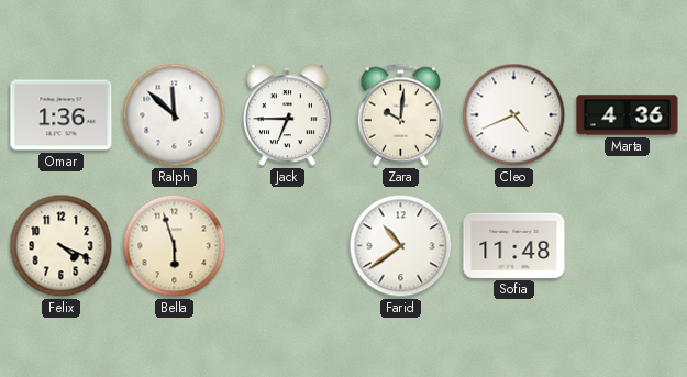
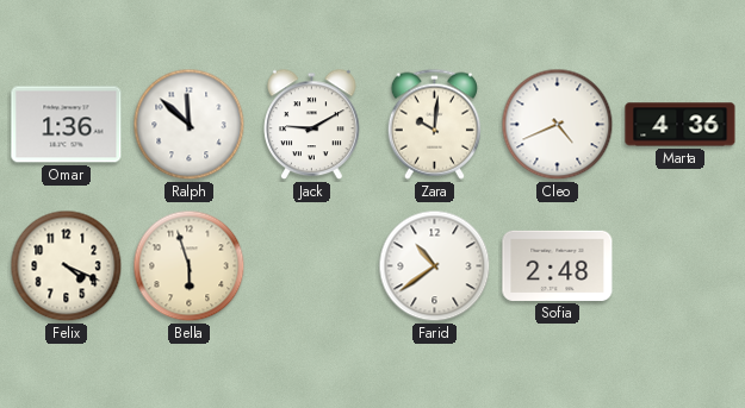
Jack: 6:45 -> 9:10 (312, 125)
Sofia: 11:48 -> 2:48 (558, 265)
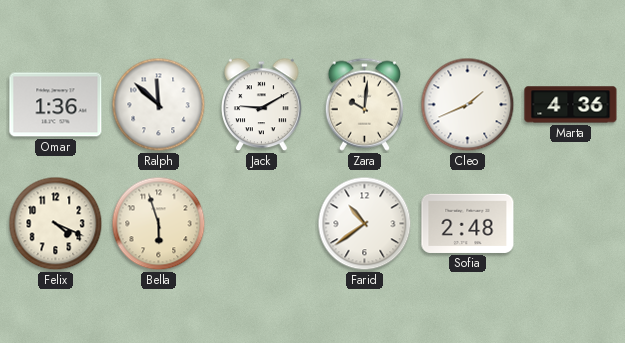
Cleo: 4:41 -> 1:41 (468, 105)
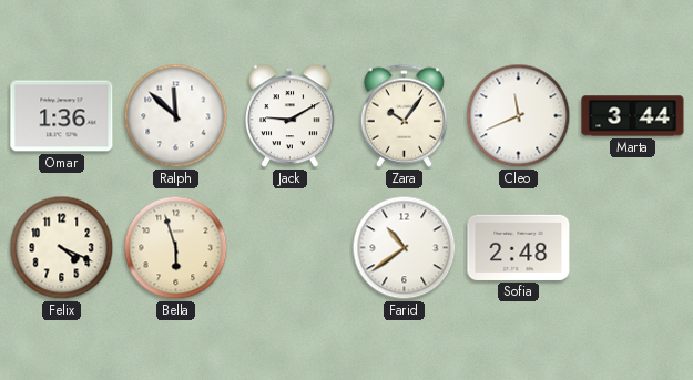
Zara: 10:01 -> 10:06 (404, 115)
Cleo: 1:41 -> 11:41 (519, 116)
Marta: 4:36 -> 3:44 (633, 116)
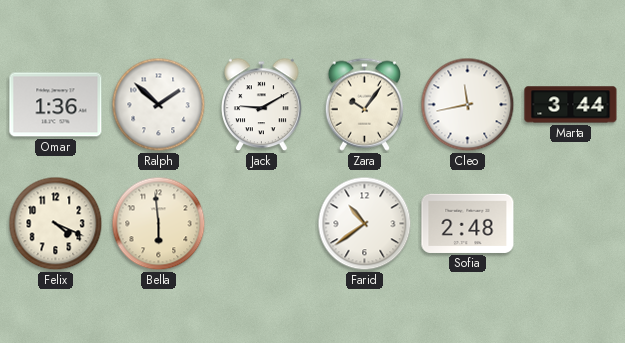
Ralph: 11:52 -> 1:52 (159, 105)
Cleo: 11:41 -> 11:43 (468, 105)
Bella: 5:57 -> 5:59 (159, 224)
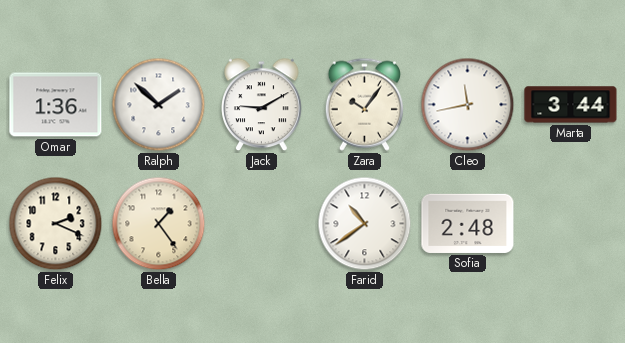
Felix: 4:19 -> 2:19 (56, 224)
Bella: 5:59 -> 1:24 (159, 224)
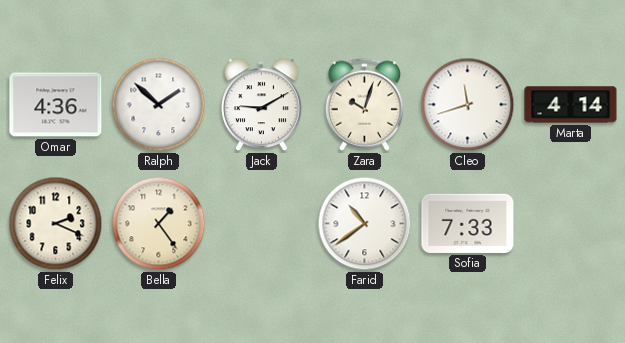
Omar: 1:36 -> 4:36 (56, 105)
Zara: 10:06 -> 10:03 (364, 104)
Cleo: 11:43 -> 11:42 (468, 105)
Marta: 3:44 -> 4:14 (571, 105)
Sofia: 2:48 -> 7:33 (468, 223)
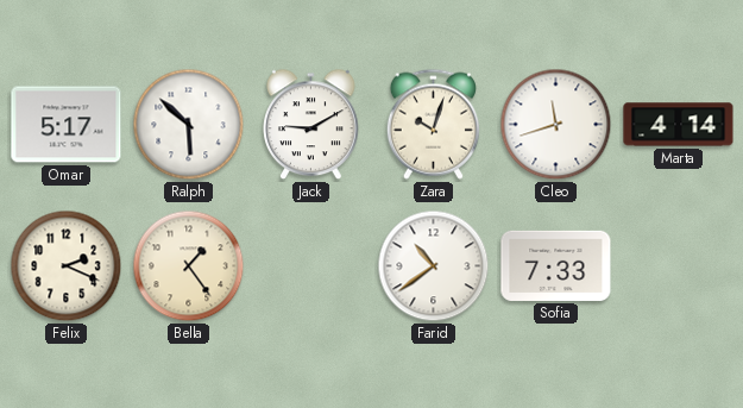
Omar: 4:36 -> 5:17 (67, 125)
Ralph: 1:52 -> 5:52 (189, 125)
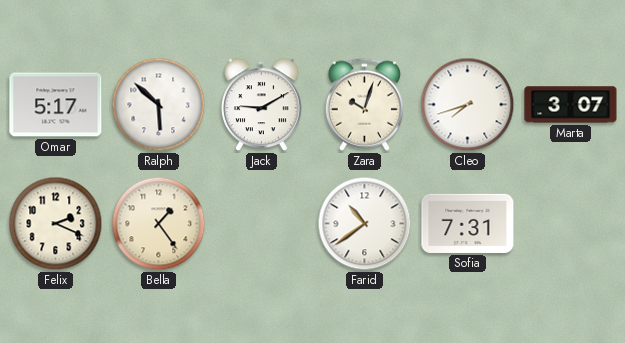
Cleo: 11:42 -> 7:42 (468, 105)
Marta: 4:14 -> 3:07 (571, 105)
Sofia: 7:33 -> 7:31 (468, 223)
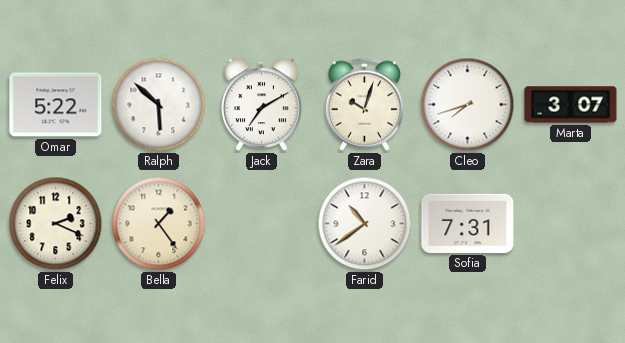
Omar: 5:17 -> 5:22 (56, 105)
Jack: 9:10 -> 7:10 (262, 105)
